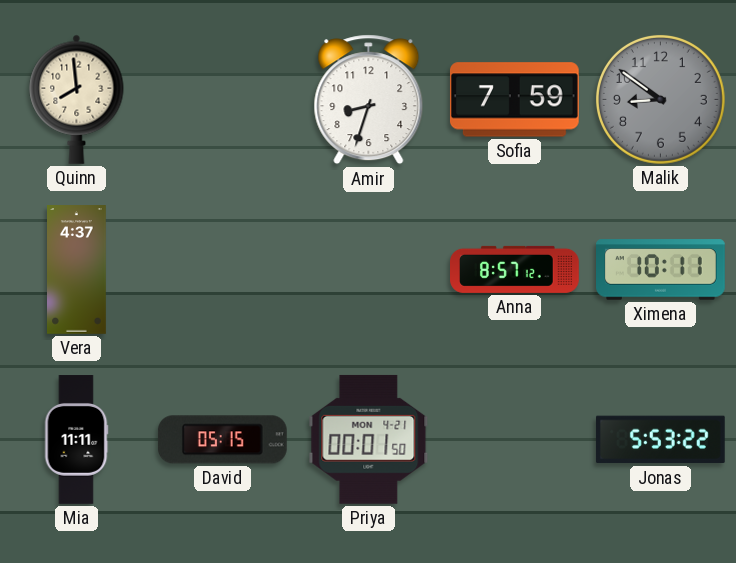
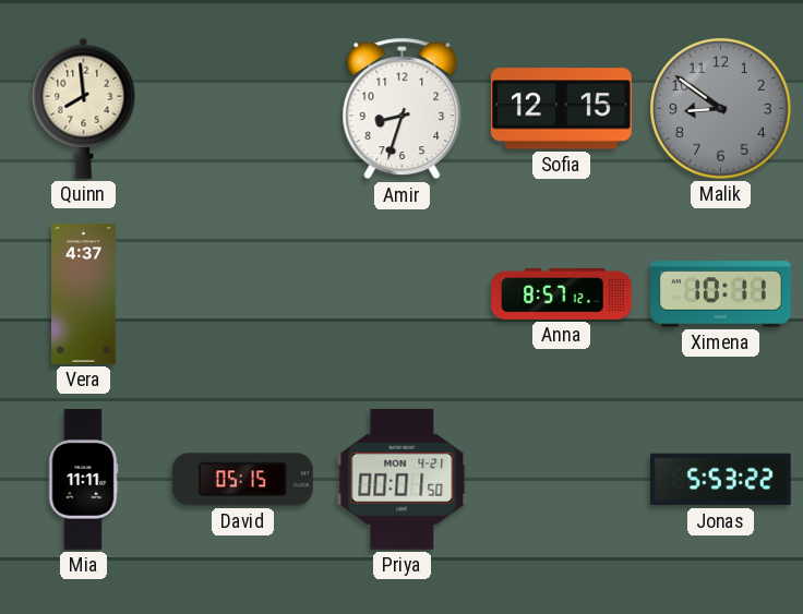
Sofia: 7:59 -> 12:15 (561, 109)
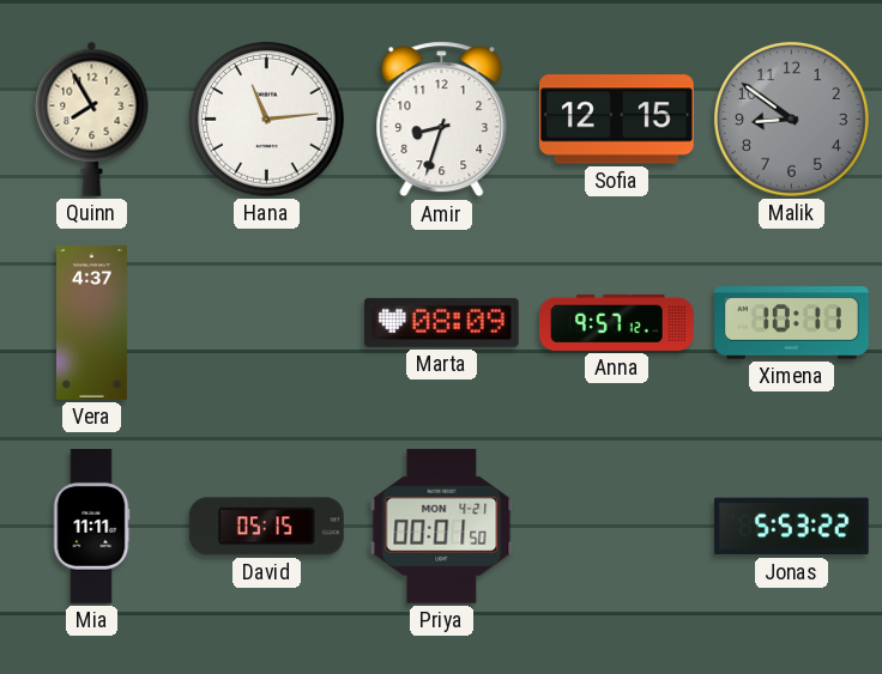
Quinn: 7:59 -> 7:55 (92, 119)
Hana: none -> 11:14 (266, 119)
Marta: none -> 08:09 (441, 322)
Anna: 8:57 -> 9:57 (617, 322)
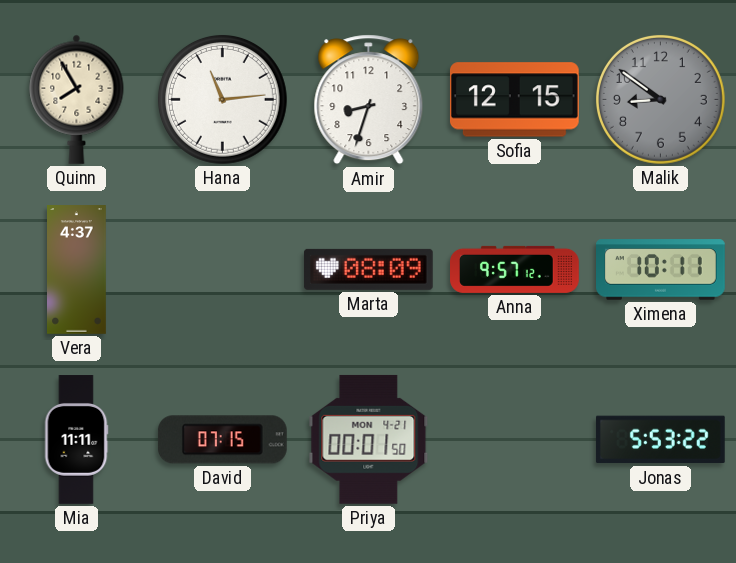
David: 05:15 -> 07:15 (222, 440)
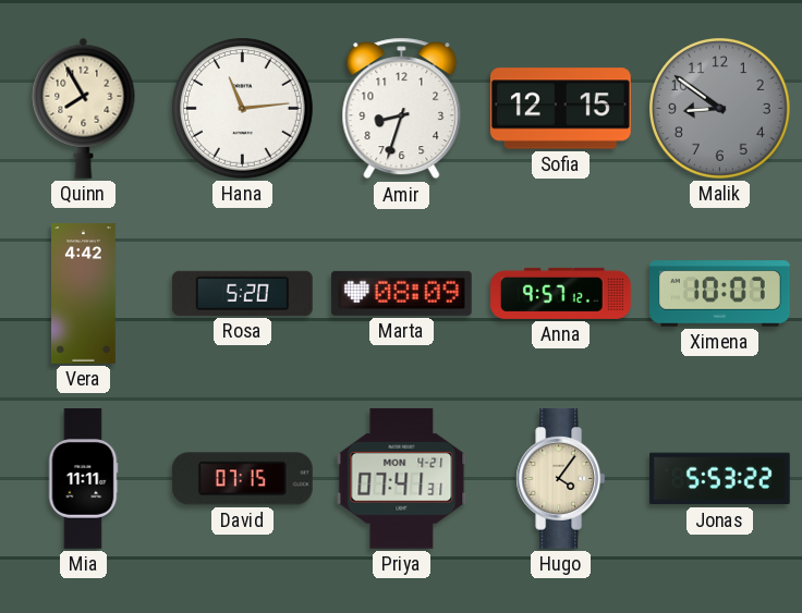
Vera: 4:37 -> 4:42 (84, 294)
Rosa: none -> 5:20 (242, 293)
Ximena: 10:11 -> 10:07 (720, 294)
Priya: 00:01 -> 07:41 (402, 478)
Hugo: none -> 4:06 (561, 479)
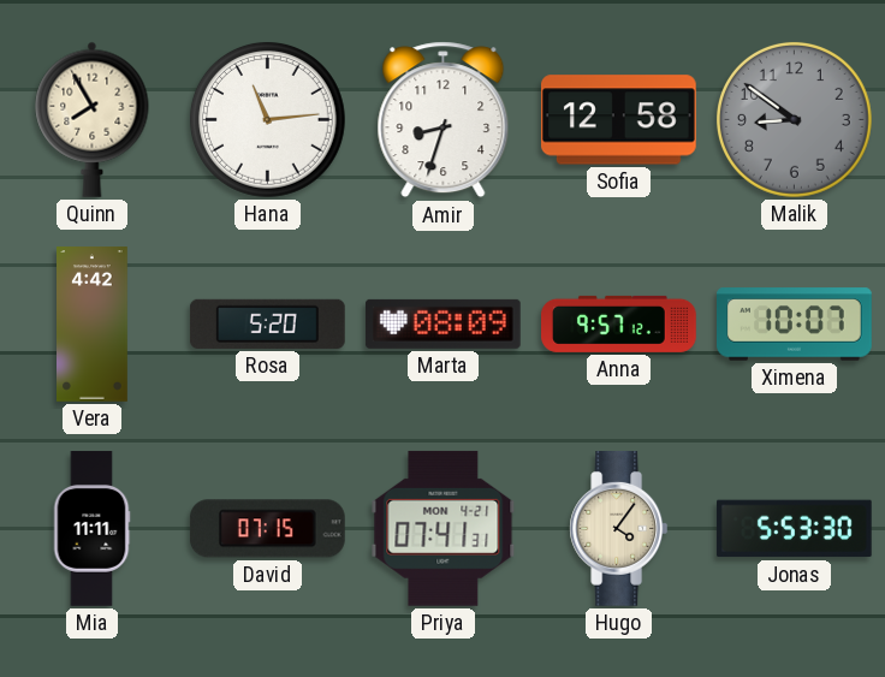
Sofia: 12:15 -> 12:58 (618, 120)
Jonas: 5:53:22 -> 5:53:30 (794, 529)
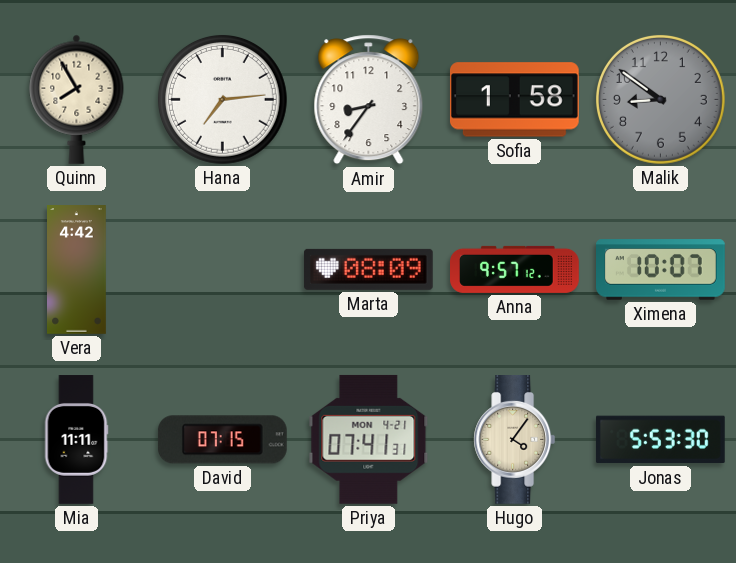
Hana: 11:14 -> 7:14 (222, 99)
Amir: 8:33 -> 8:36 (369, 100)
Sofia: 12:58 -> 1:58 (514, 100)
Rosa: 5:20 -> none (267, 323)
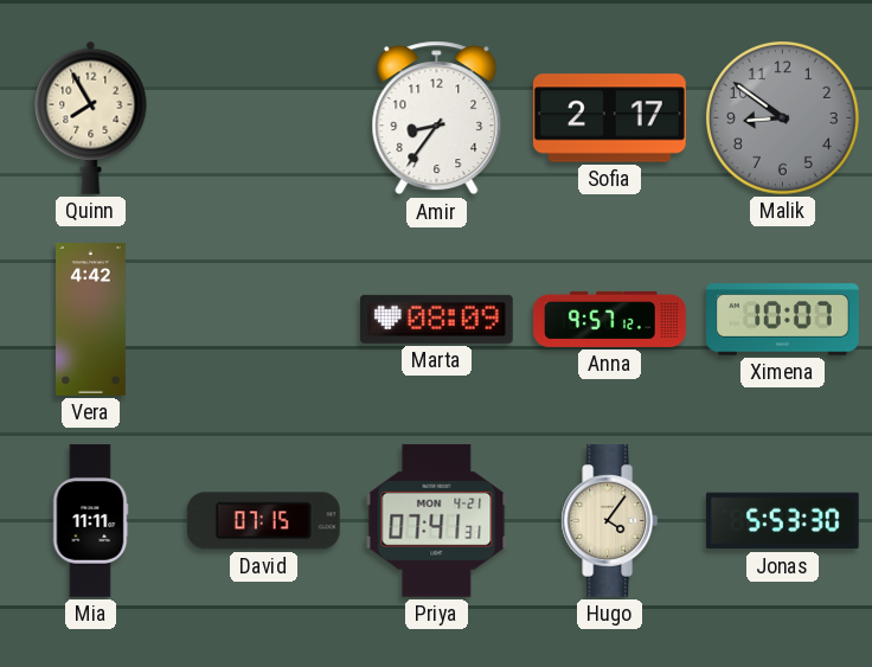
Hana: 7:14 -> none (222, 99)
Sofia: 1:58 -> 2:17 (609, 118)
